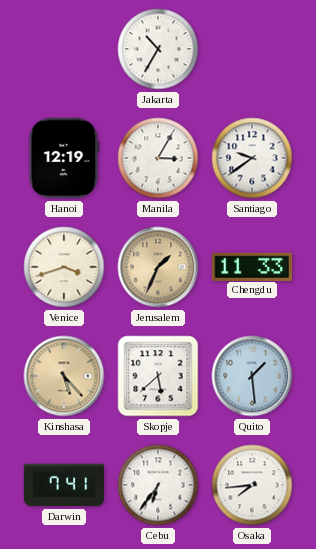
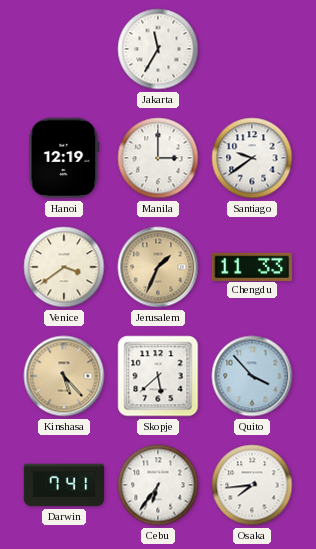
Jakarta: 10:35 -> 11:35 (158, 49)
Manila: 3:05 -> 3:00 (158, 158)
Venice: 3:42 -> 3:39 (64, 267)
Quito: 1:29 -> 3:53 (252, 376)
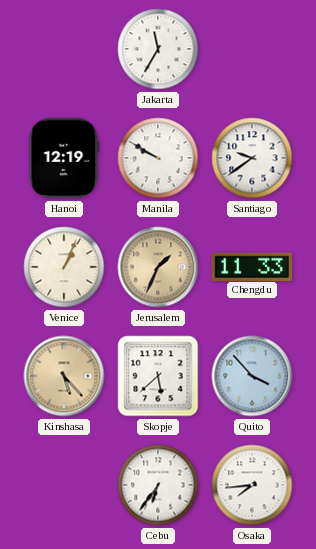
Manila: 3:00 -> 9:50 (158, 158)
Venice: 3:39 -> 1:04 (64, 267)
Darwin: 7:41 -> none (64, 485)
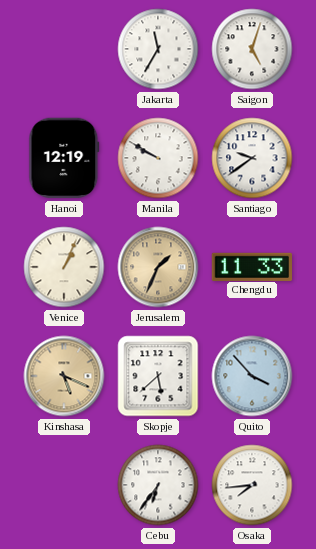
Saigon: none -> 5:03 (252, 49)
Kinshasa: 5:23 -> 5:19 (64, 376)
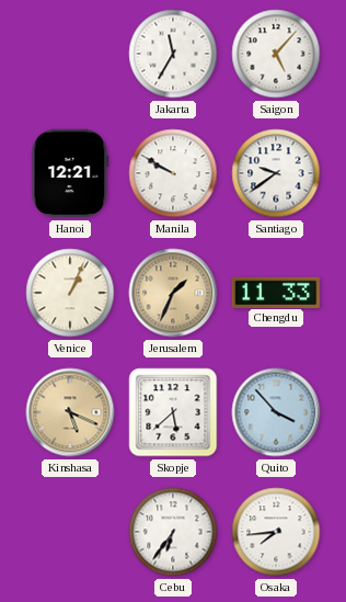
Saigon: 5:03 -> 5:07 (276, 54)
Hanoi: 12:19 -> 12:21 (70, 173)
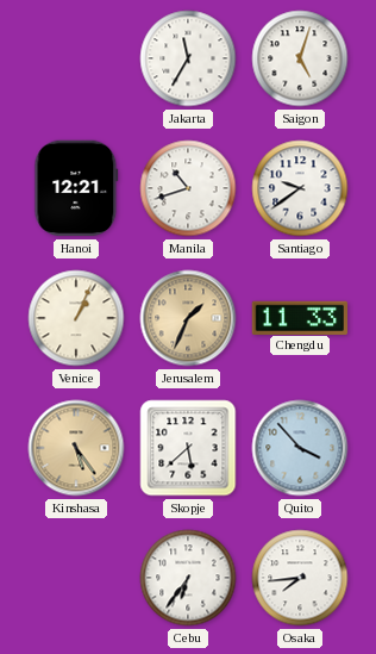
Saigon: 5:07 -> 5:03 (300, 58)
Manila: 9:50 -> 10:42 (188, 188)
Kinshasa: 5:19 -> 5:24 (76, 448)
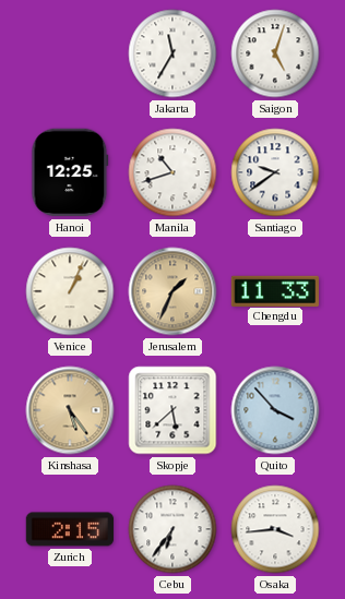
Hanoi: 12:21 -> 12:25 (70, 172)
Zurich: none -> 2:15 (70, 529)
Osaka: 7:44 -> 3:44 (275, 529)
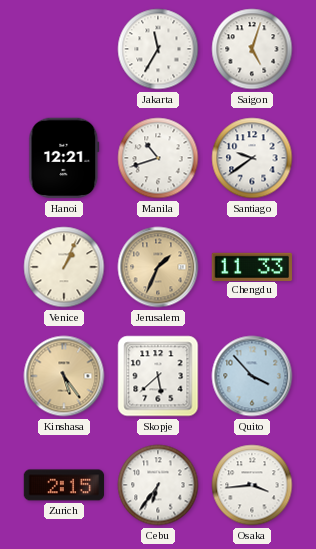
Hanoi: 12:25 -> 12:21 (64, 158)
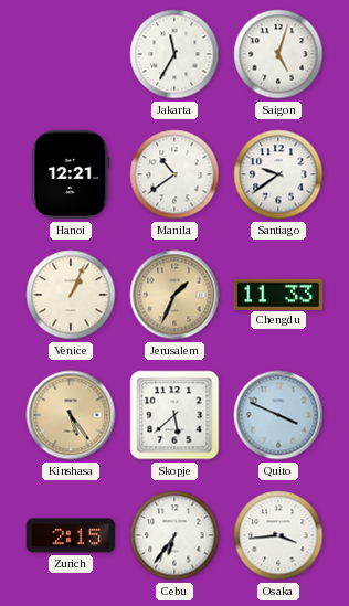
Manila: 10:42 -> 10:39 (174, 174)
Quito: 3:53 -> 3:49 (278, 415)
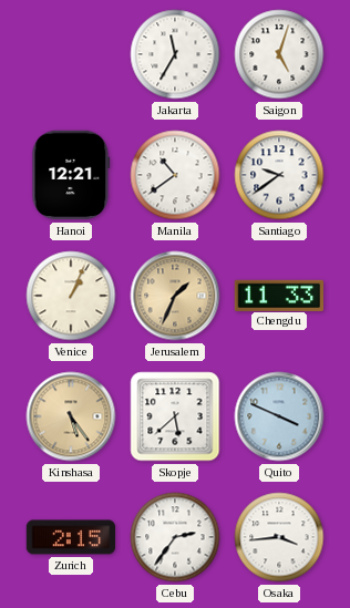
Cebu: 6:36 -> 2:36 (175, 537)
